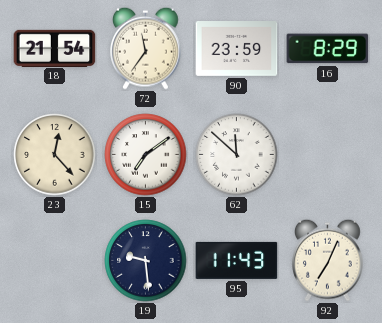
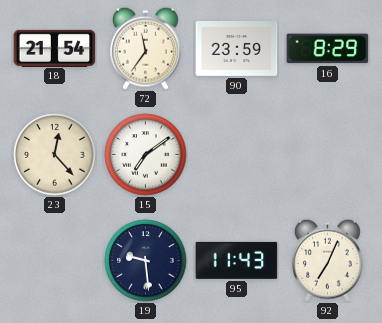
62: 11:52 -> none (237, 155)
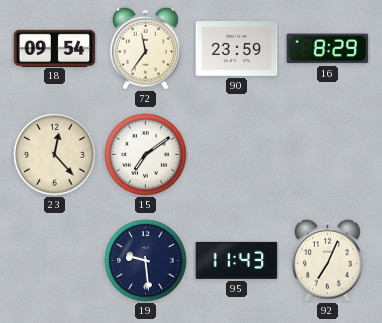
18: 21:54 -> 09:54 (55, 48)
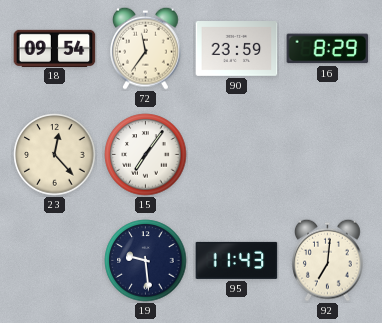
15: 7:09 -> 7:06 (146, 155)
92: 7:04 -> 7:01 (328, 260)
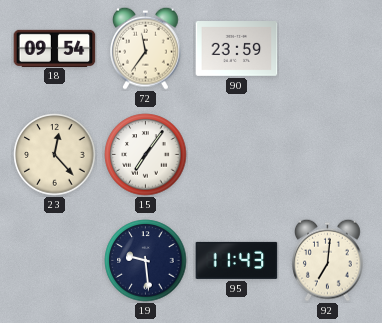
16: 8:29 -> none (328, 49)
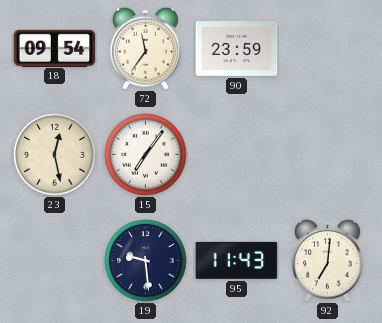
23: 12:23 -> 12:28 (55, 155)
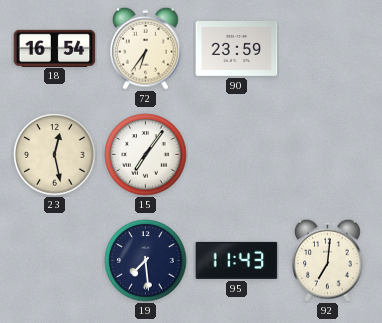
18: 09:54 -> 16:54 (55, 48)
72: 11:36 -> 6:36 (146, 48)
19: 9:29 -> 7:29 (146, 261)
